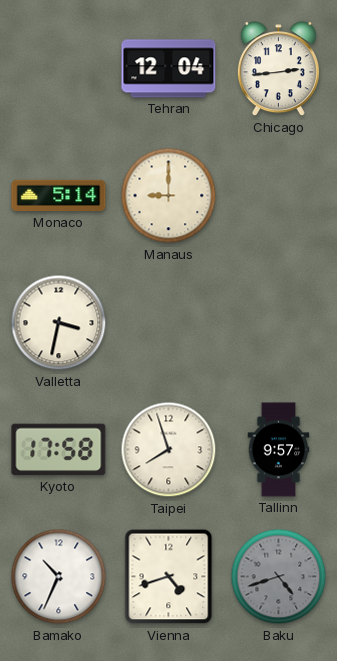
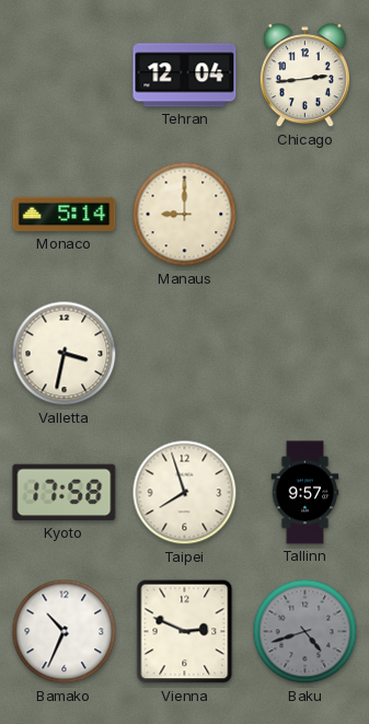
Vienna: 4:42 -> 2:49 (185, 632)
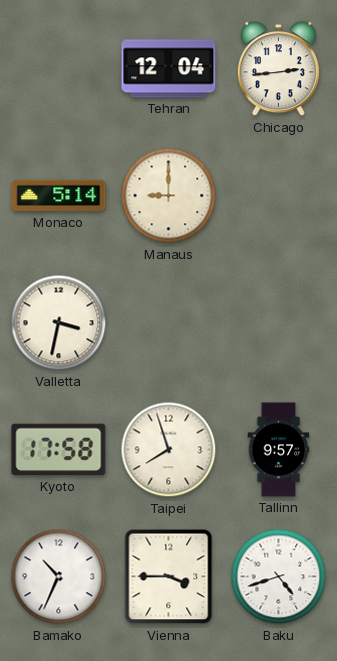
Vienna: 2:49 -> 3:45 (169, 577)
Baku dial: grey -> white (279, 577)
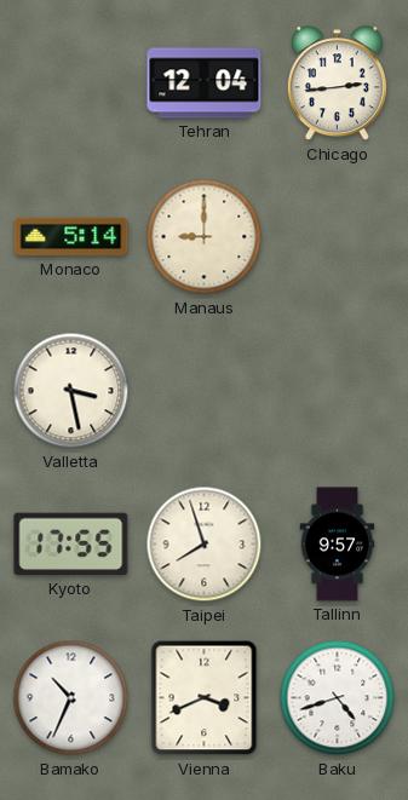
Valletta: 3:32 -> 3:28 (71, 391)
Kyoto: 17:58 -> 17:55 (71, 545)
Vienna: 3:45 -> 3:41 (205, 698)
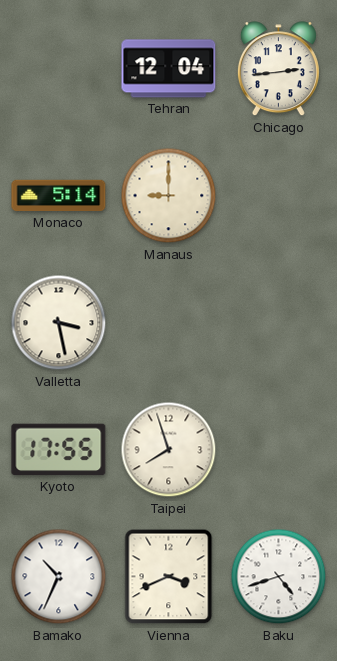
Tallinn: 9:57 -> none (338, 545)
